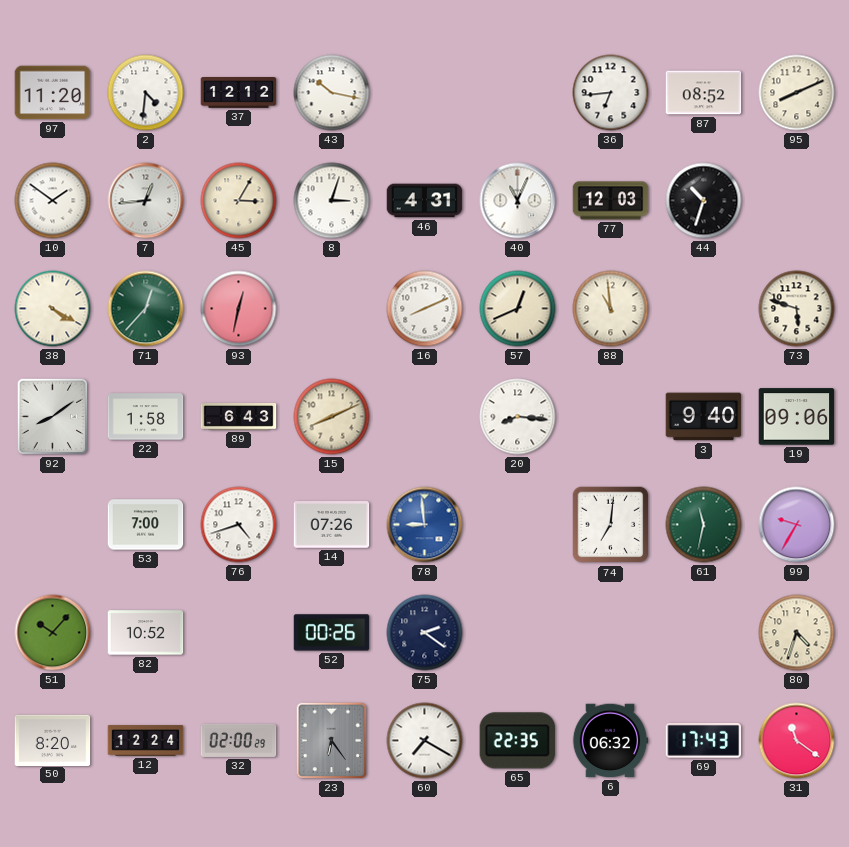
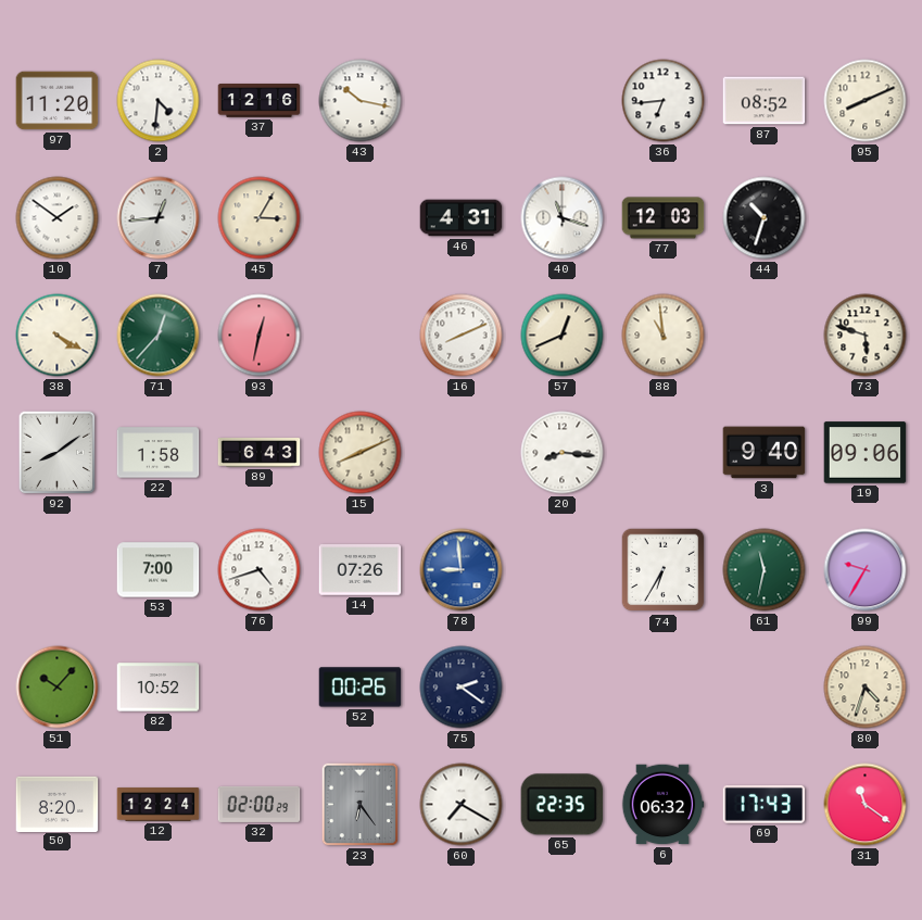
37: 12:12 -> 12:16 (260, 101)
8: 3:03 -> none (332, 201)
40: 11:04 -> 11:18 (563, 218)
74: 7:01 -> 6:35 (664, 570)
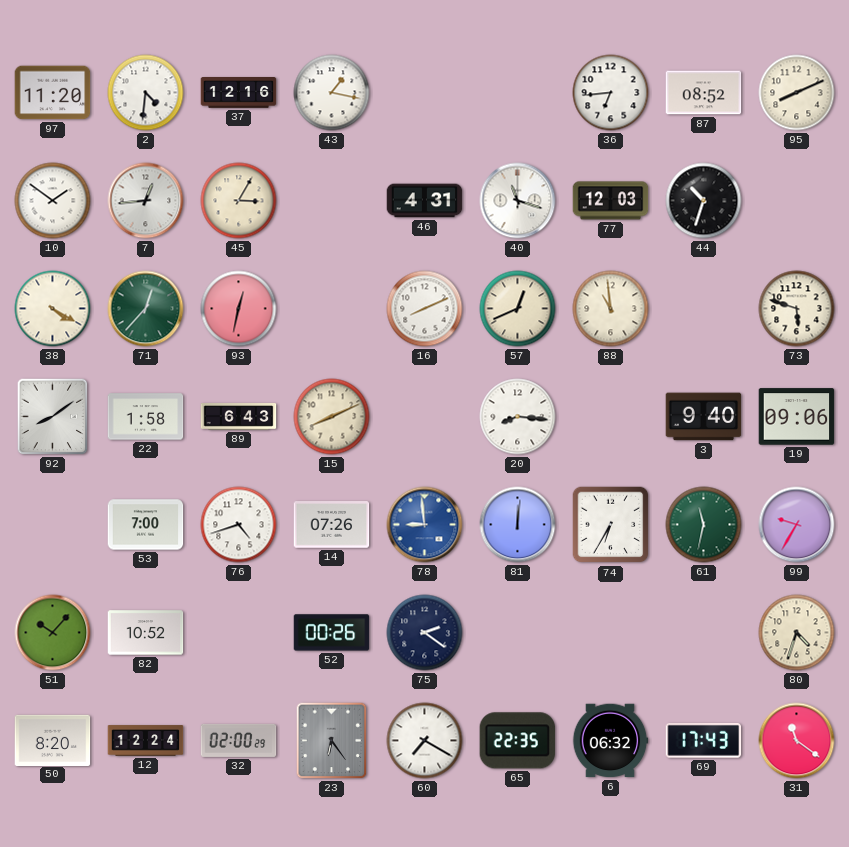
43: 10:17 -> 1:17 (332, 93)
81: none -> 12:01 (518, 525)
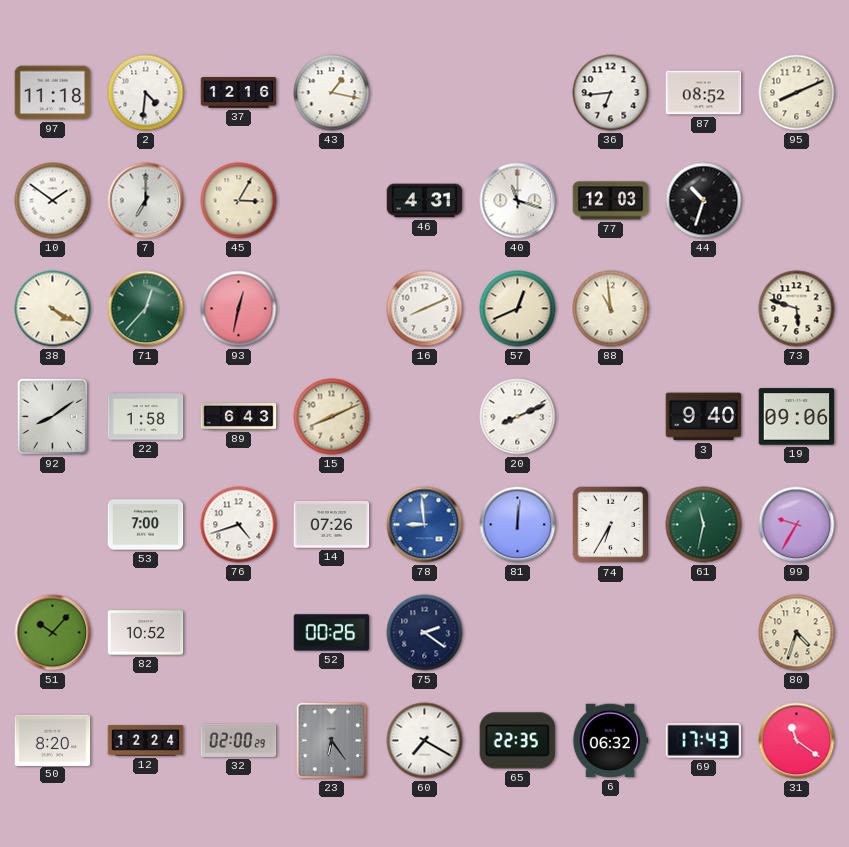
97: 11:20 -> 11:18 (53, 93)
7: 12:44 -> 7:00 (146, 201)
20: 8:16 -> 8:11 (518, 417)
